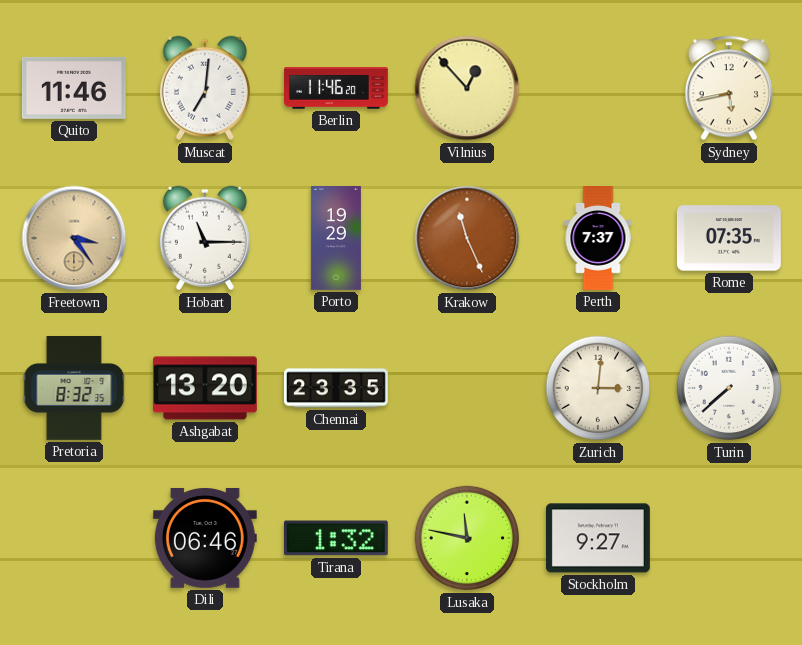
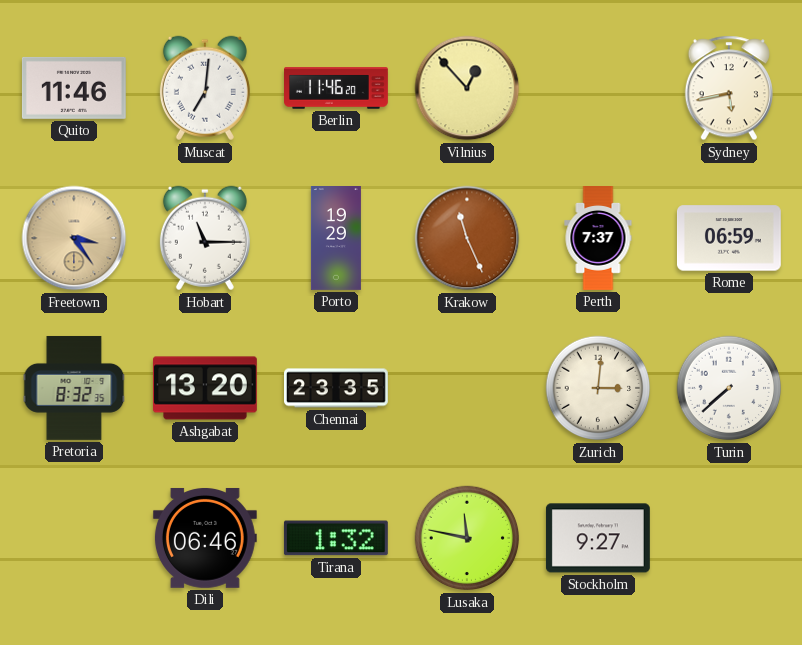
Rome: 07:35 -> 06:59 (729, 238)
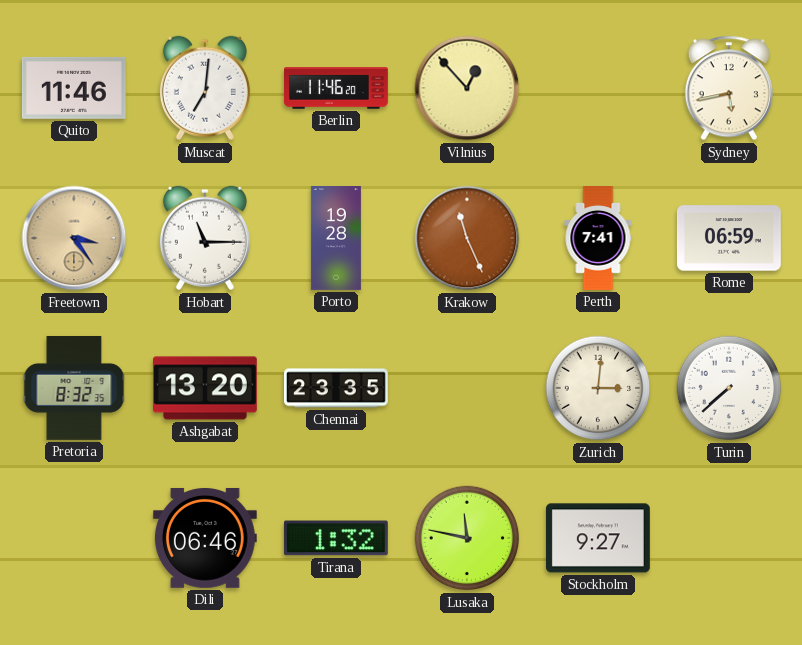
Porto: 19:29 -> 19:28 (336, 239)
Perth: 7:37 -> 7:41 (598, 239)
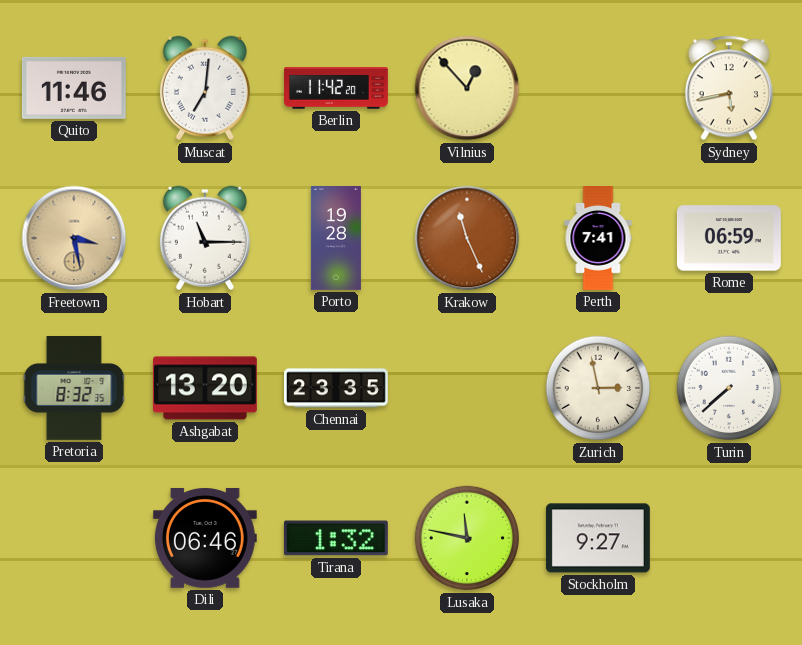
Berlin: 11:46 -> 11:42 (337, 88)
Freetown: 3:24 -> 3:28 (74, 238)
Zurich: 3:01 -> 2:58 (598, 388)
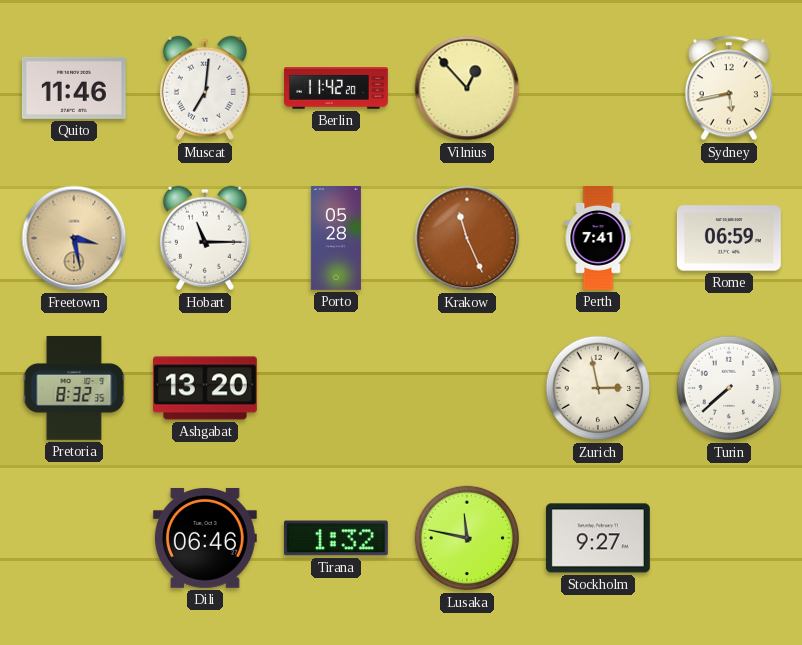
Porto: 19:28 -> 05:28 (336, 239)
Chennai: 23:35 -> none (337, 388)
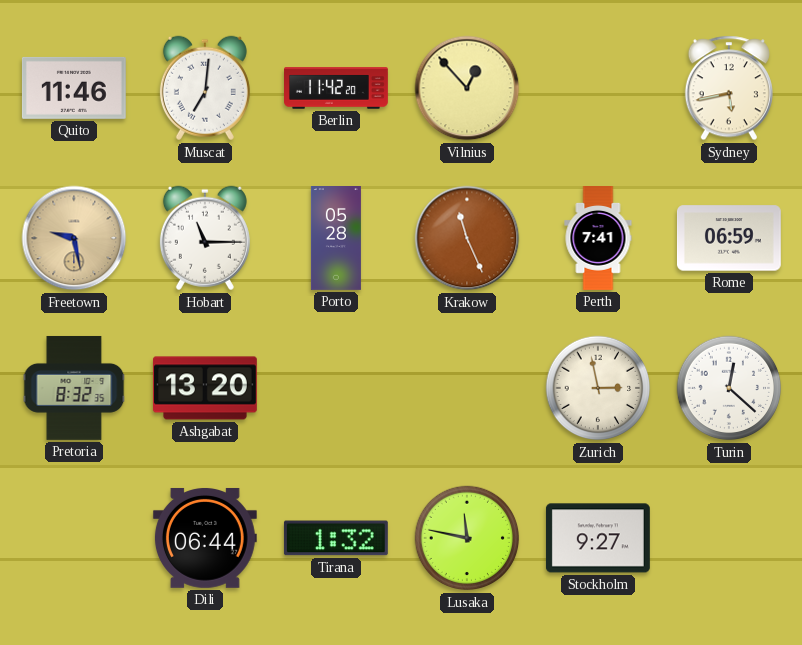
Freetown: 3:28 -> 9:28 (74, 238)
Turin: 7:38 -> 12:22 (729, 388)
Dili: 06:46 -> 06:44 (205, 538)
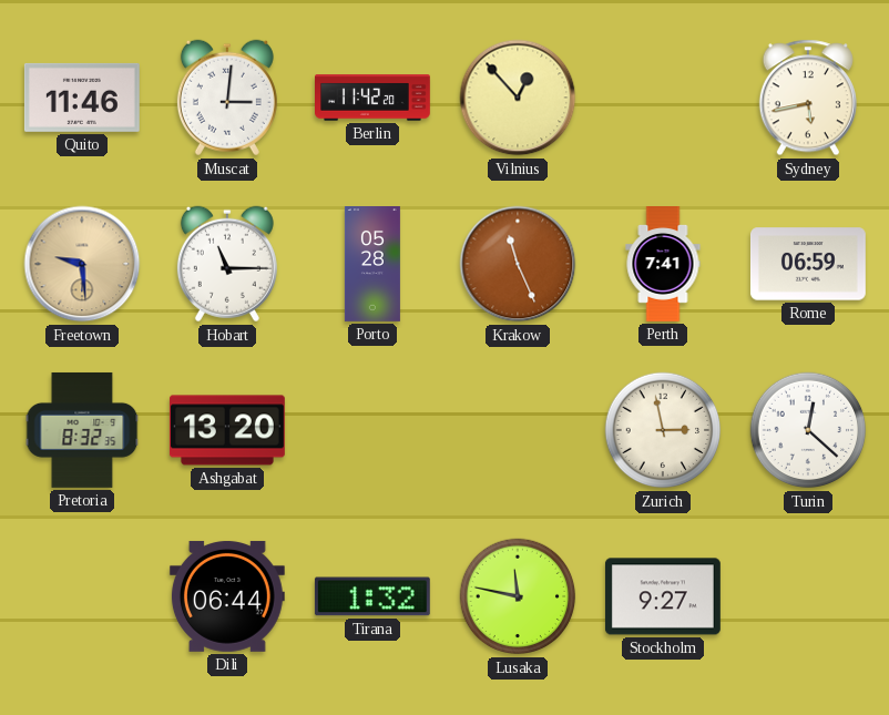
Muscat: 7:01 -> 3:01 (227, 98)
Freetown: 9:28 -> 9:29 (82, 264)
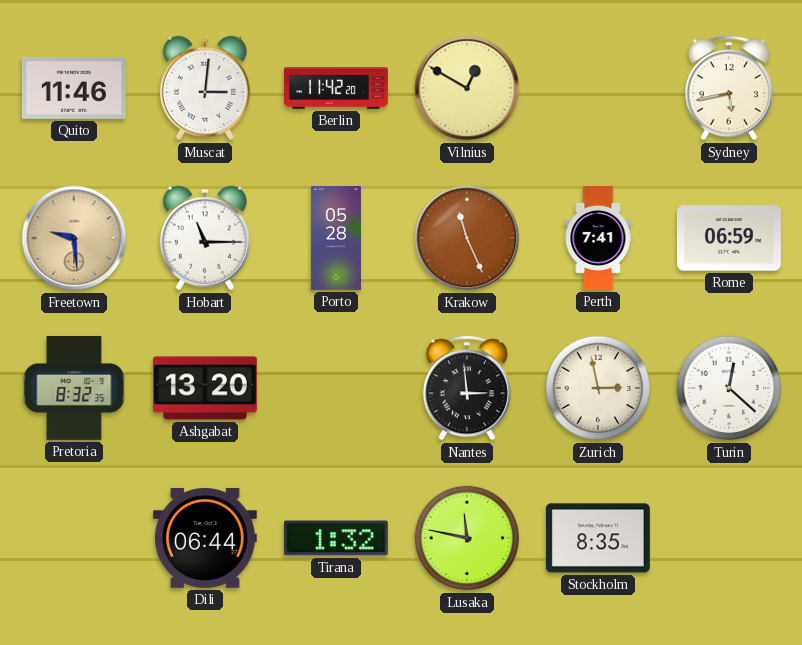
Vilnius: 12:53 -> 12:50 (467, 88)
Nantes: none -> 2:59 (467, 388)
Stockholm: 9:27 -> 8:35 (598, 538)
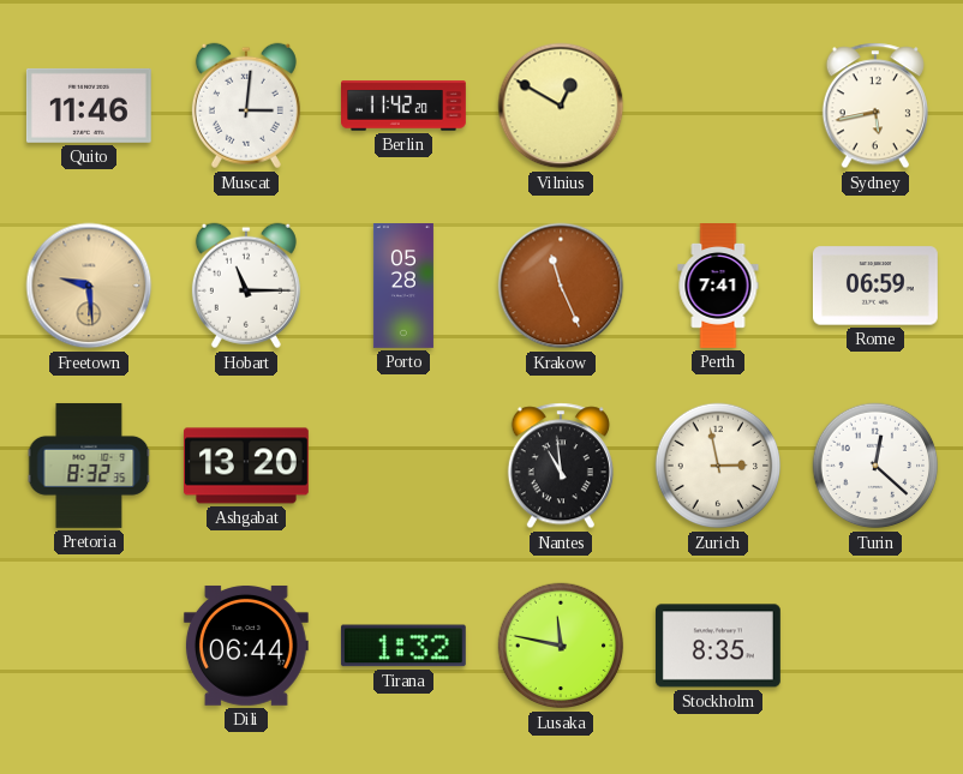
Nantes: 2:59 -> 10:59 (561, 466)
